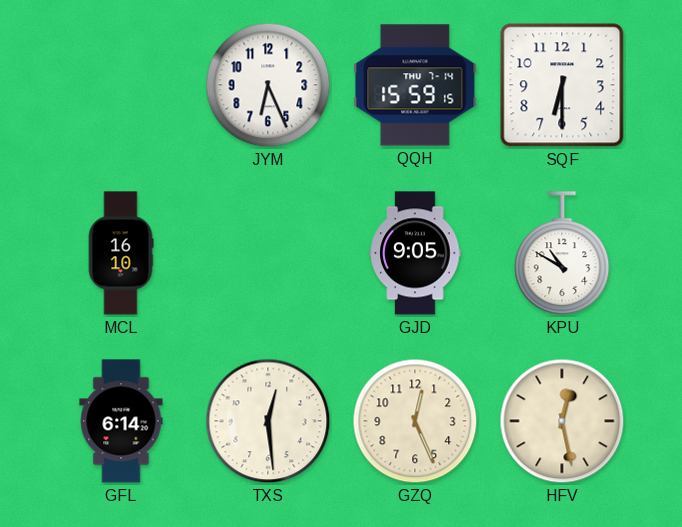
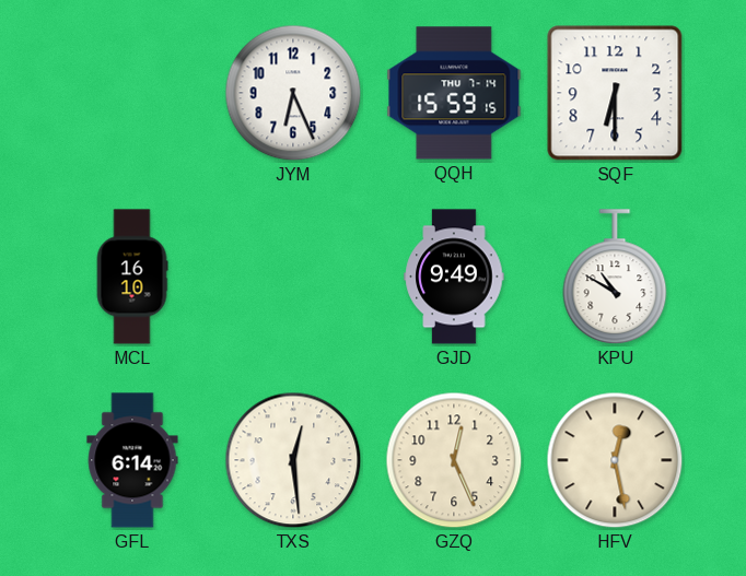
GJD: 9:05 -> 9:49 (454, 277)
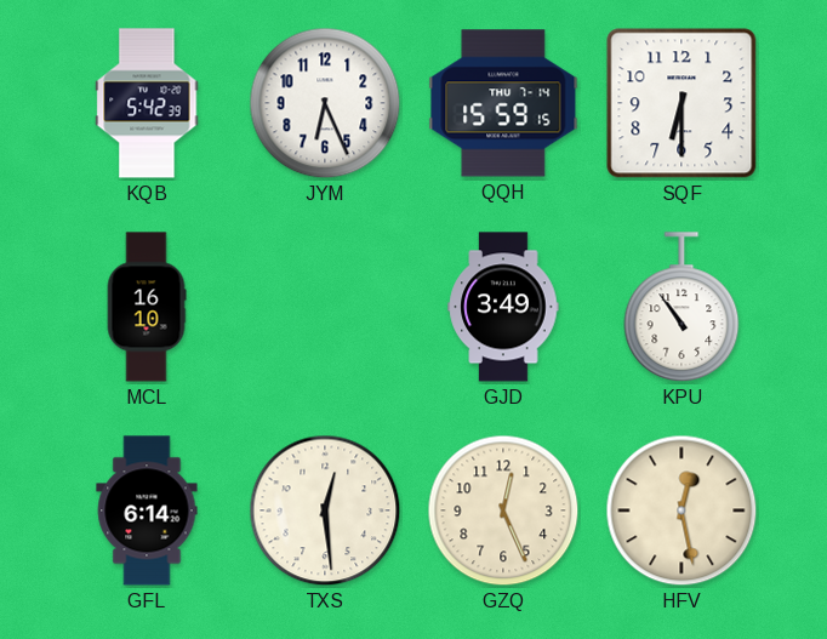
KQB: none -> 5:42 (147, 103)
GJD: 9:49 -> 3:49 (503, 307)
KPU: 10:50 -> 10:54 (681, 308)
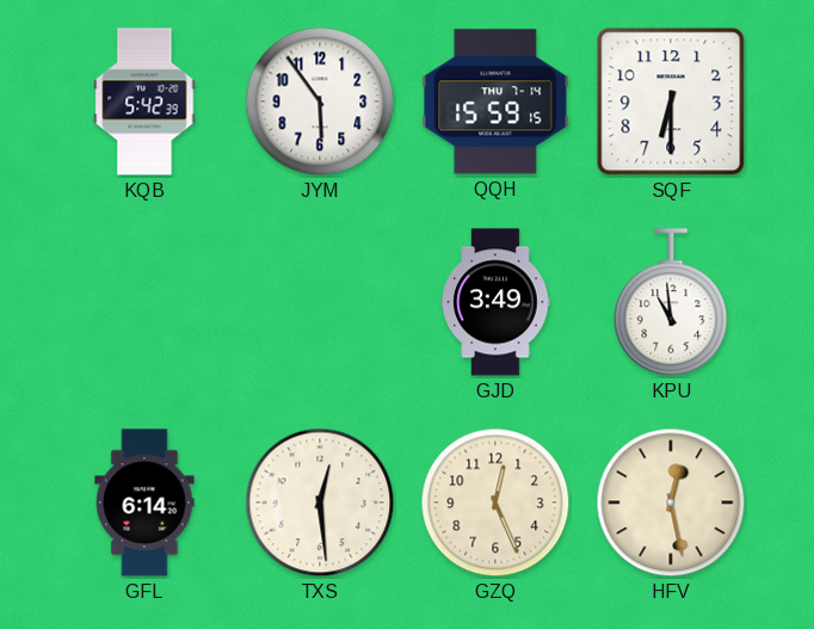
JYM: 6:26 -> 5:54 (320, 101)
MCL: 16:10 -> none (147, 307)
KPU: 10:54 -> 10:59 (671, 303)
